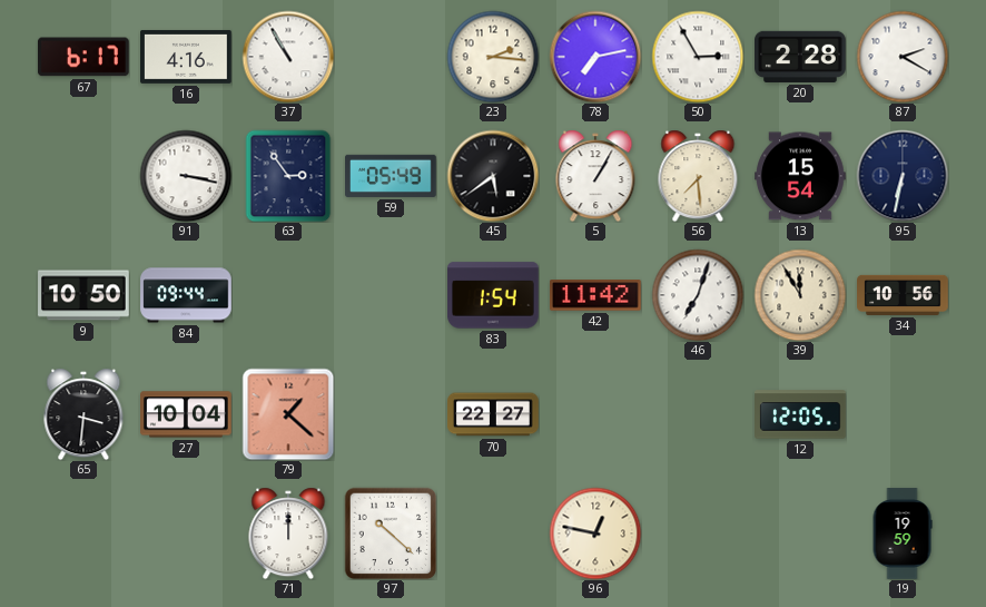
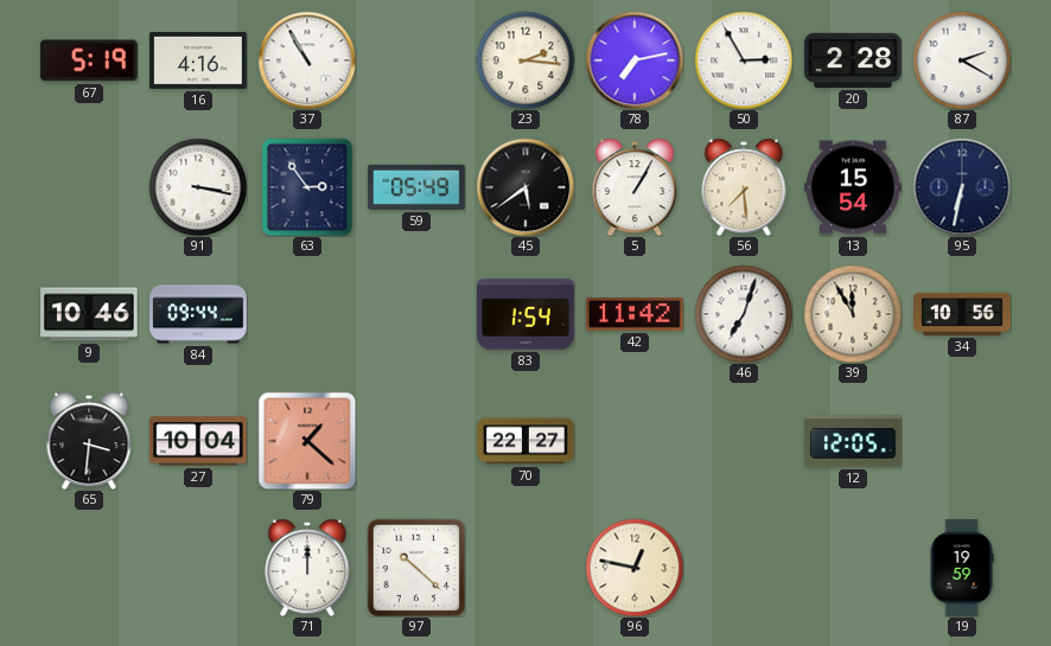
67: 6:17 -> 5:19 (89, 60)
9: 10:50 -> 10:46 (89, 314)
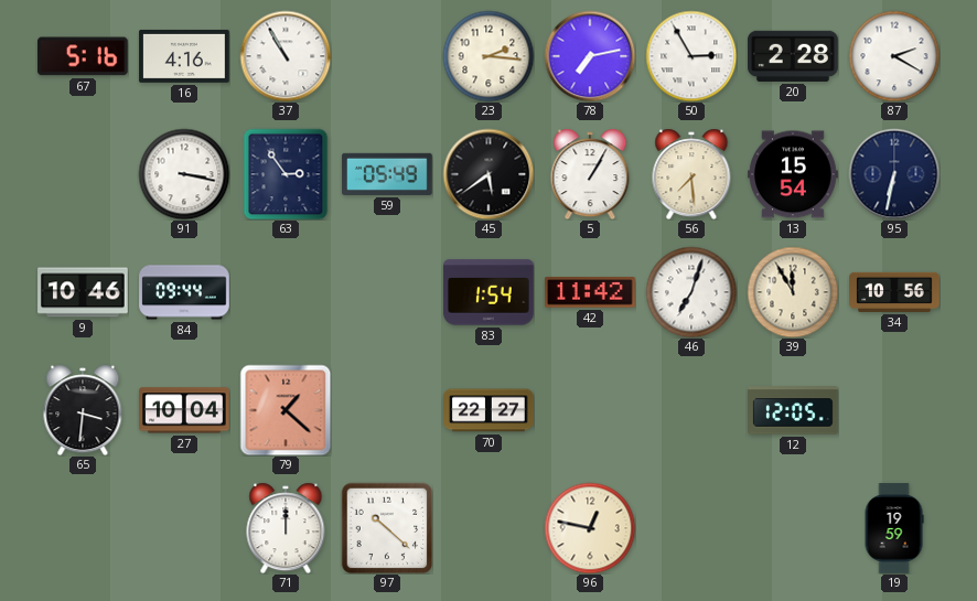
67: 5:19 -> 5:16 (83, 56)
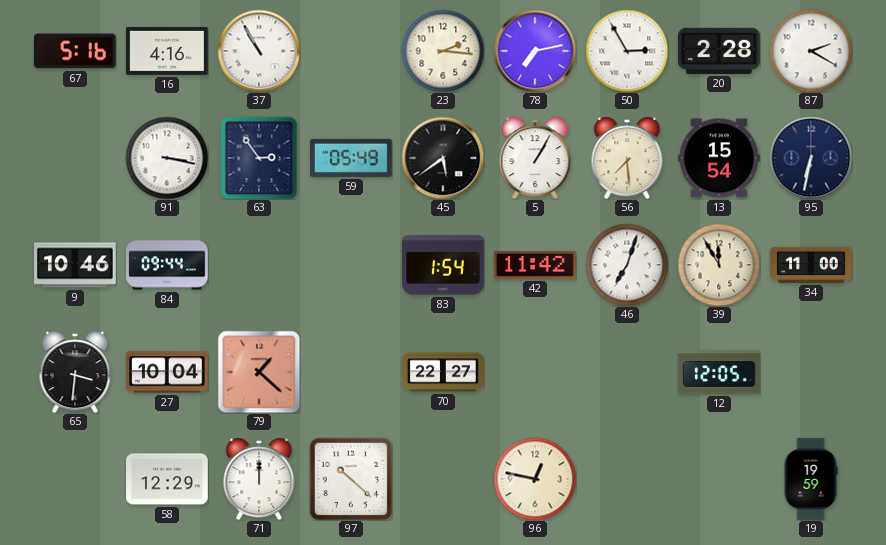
34: 10:56 -> 11:00 (811, 265)
58: none -> 12:29 (167, 479)
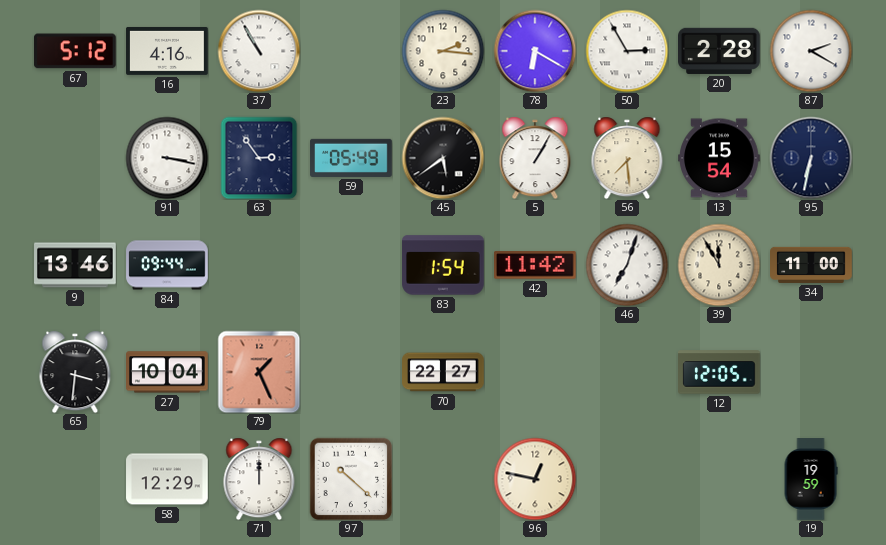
67: 5:16 -> 5:12 (75, 51)
78: 7:13 -> 6:20 (535, 51)
9: 10:46 -> 13:46 (75, 265)
79: 1:22 -> 1:26 (259, 372)
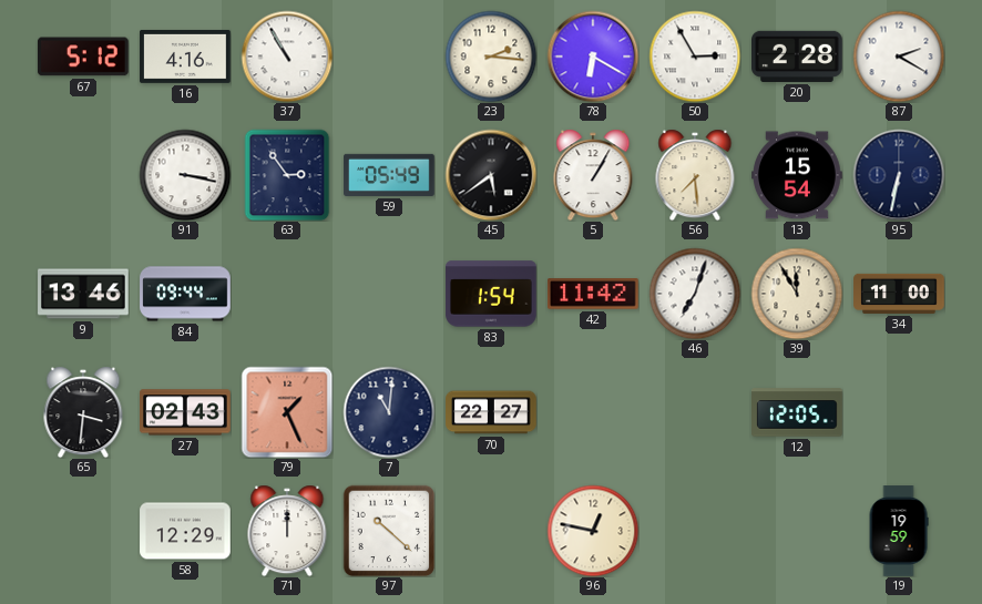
27: 10:04 -> 02:43 (186, 412)
7: none -> 11:01 (389, 412)
